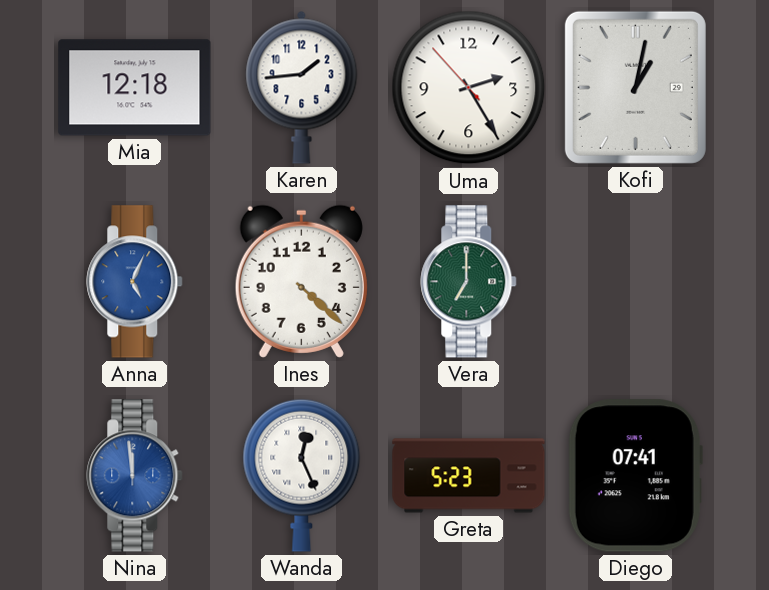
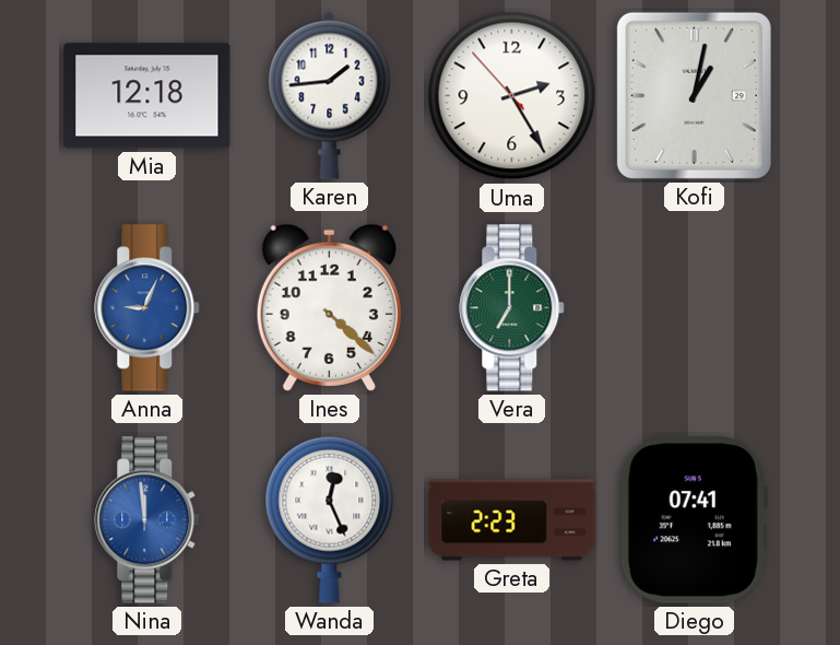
Anna: 5:04 -> 9:04 (147, 308)
Greta: 5:23 -> 2:23 (512, 520)
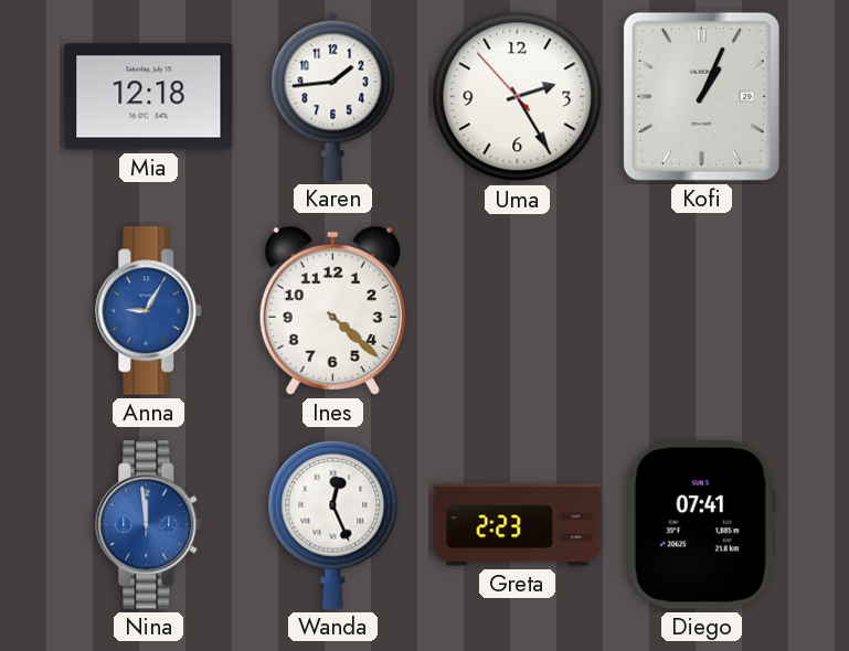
Kofi: 1:02 -> 1:04 (701, 96)
Anna: 9:04 -> 9:05 (149, 311)
Vera: 7:00 -> none (512, 308)
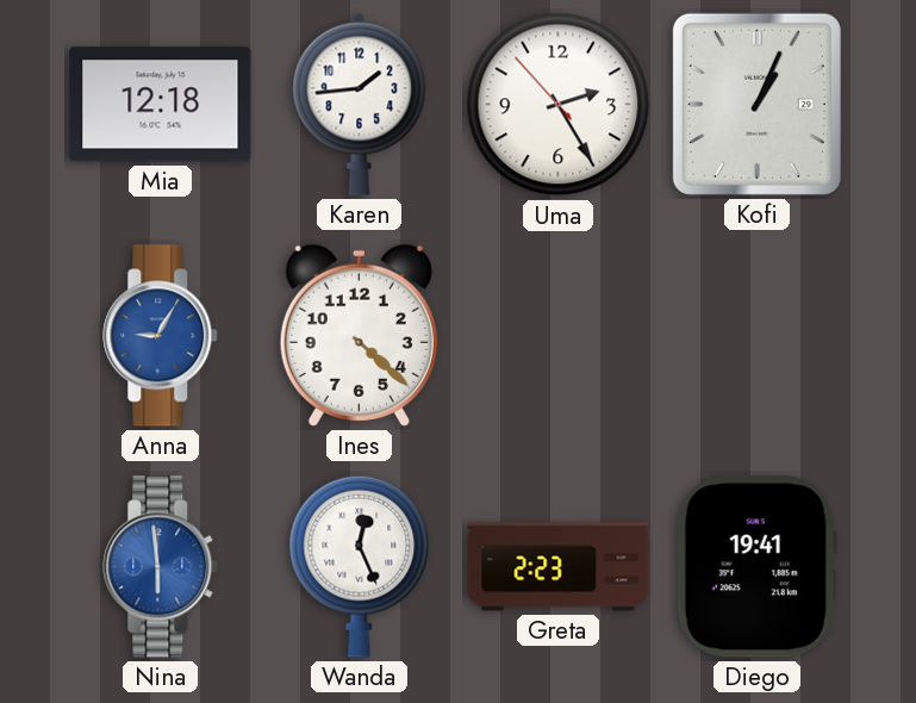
Nina: 11:59 -> 5:59 (161, 567)
Diego: 07:41 -> 19:41 (756, 567)
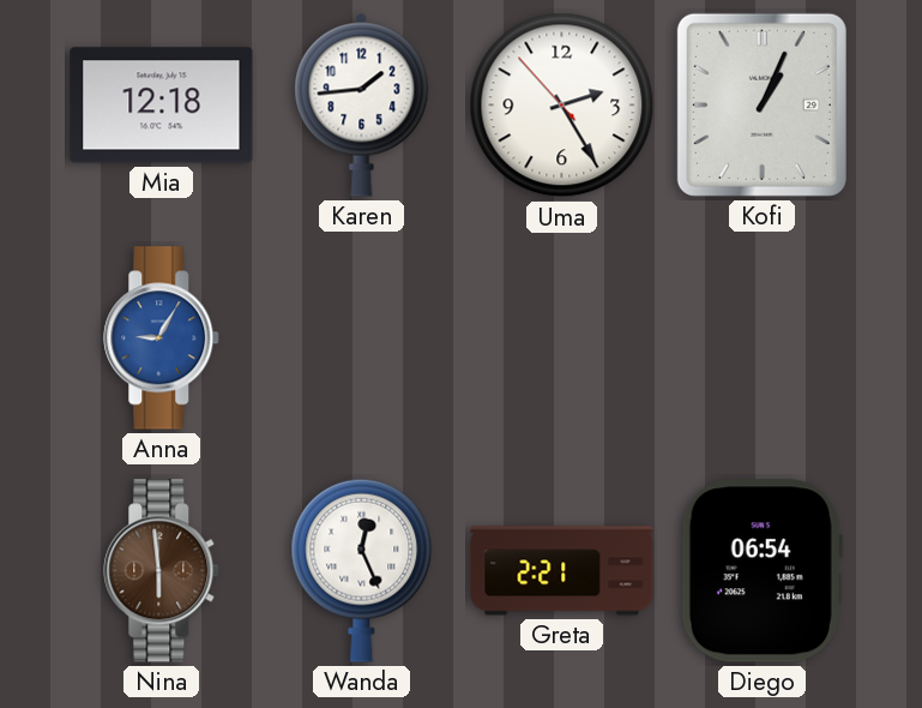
Ines: 4:22 -> none (359, 335)
Nina dial: blue -> brown (162, 571)
Greta: 2:23 -> 2:21 (562, 571)
Diego: 19:41 -> 06:54 (761, 571)
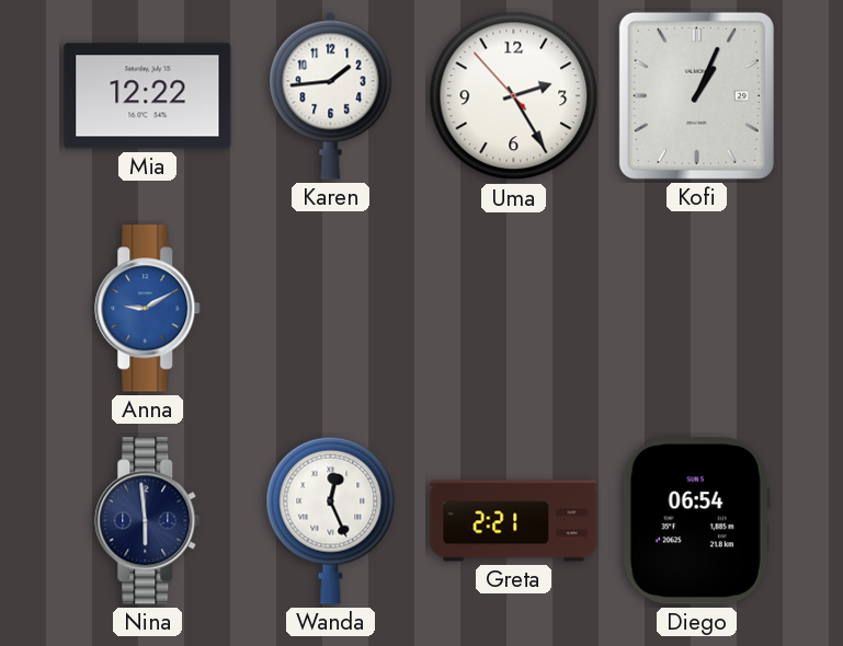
Mia: 12:18 -> 12:22 (148, 96)
Anna: 9:05 -> 9:10 (148, 309)
Nina dial: brown -> navy (148, 521)
